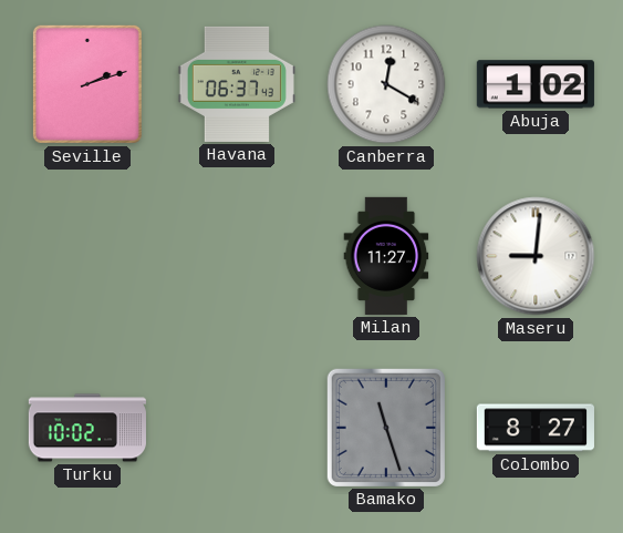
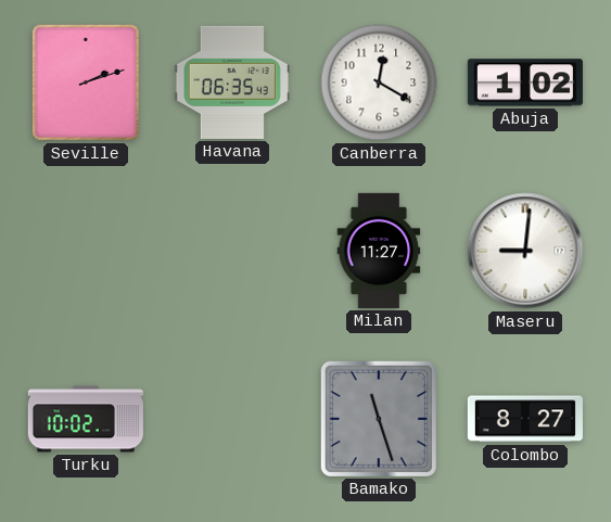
Havana: 06:37 -> 06:35 (232, 82)
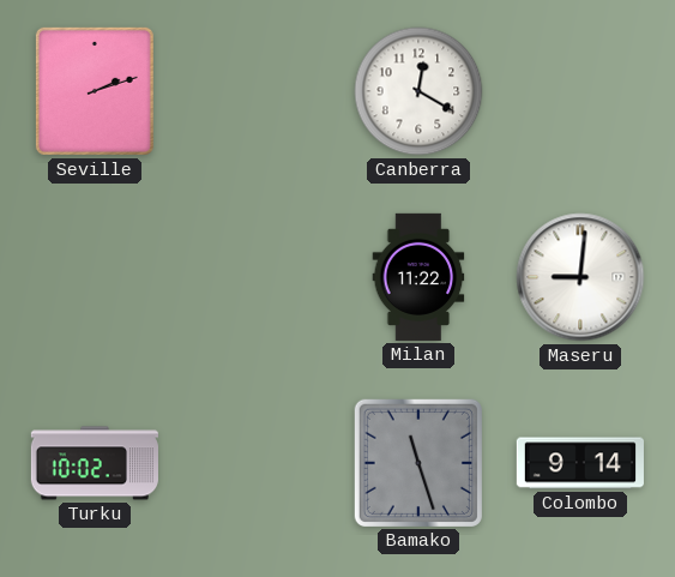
Havana: 06:35 -> none (232, 82)
Abuja: 1:02 -> none (525, 82)
Milan: 11:27 -> 11:22 (418, 277)
Colombo: 8:27 -> 9:14 (580, 463)
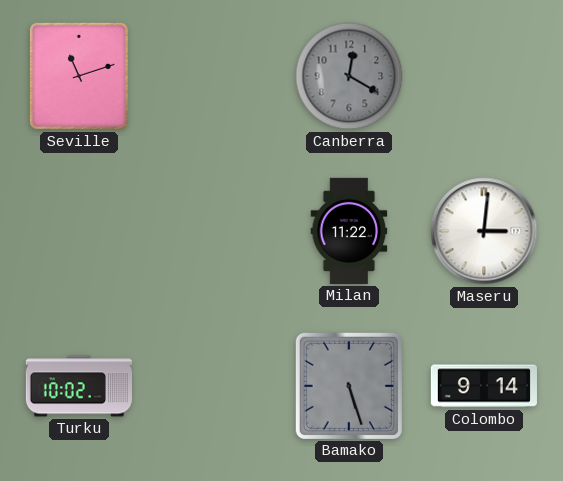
Seville: 2:12 -> 11:12 (79, 76)
Canberra dial: white -> grey (349, 76)
Maseru: 9:01 -> 3:01 (484, 231)
Bamako: 11:27 -> 5:27 (349, 386)
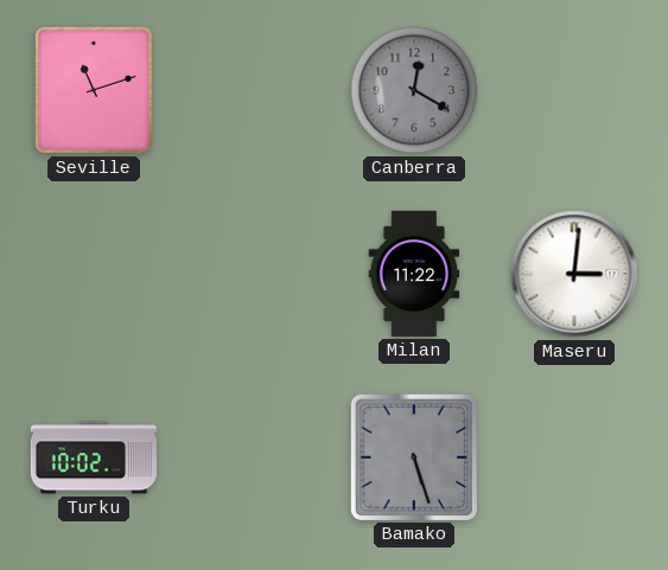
Colombo: 9:14 -> none (484, 386)
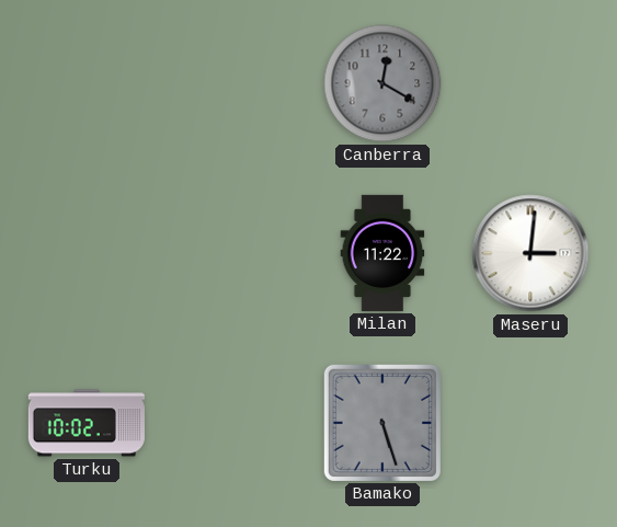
Seville: 11:12 -> none (94, 90)
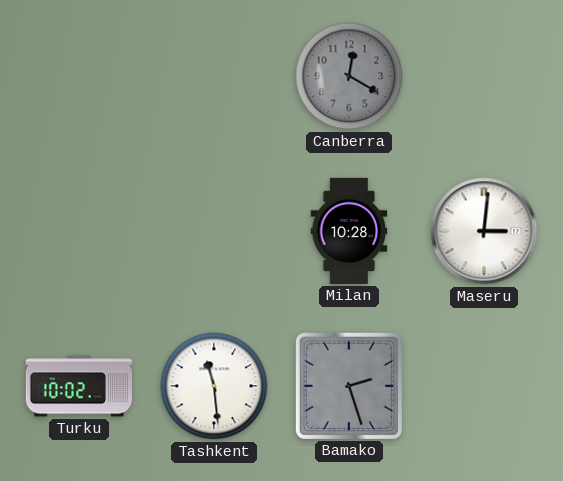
Milan: 11:22 -> 10:28 (349, 231)
Tashkent: none -> 11:29 (214, 386)
Bamako: 5:27 -> 2:27 (349, 386)
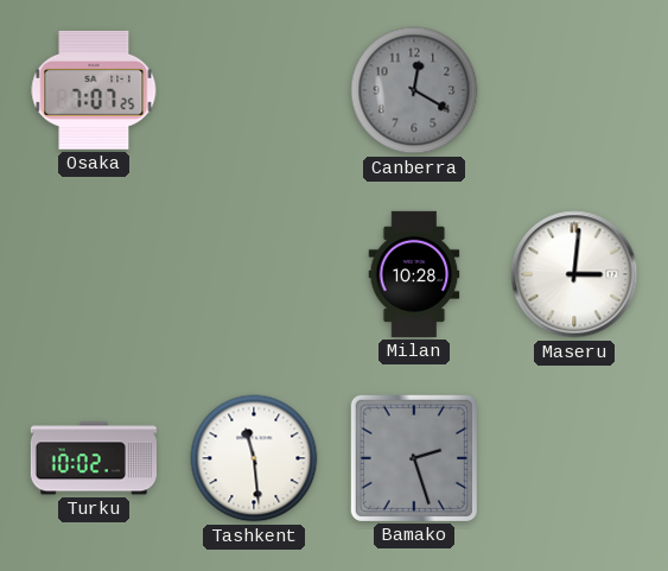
Osaka: none -> 7:07 (94, 90)
